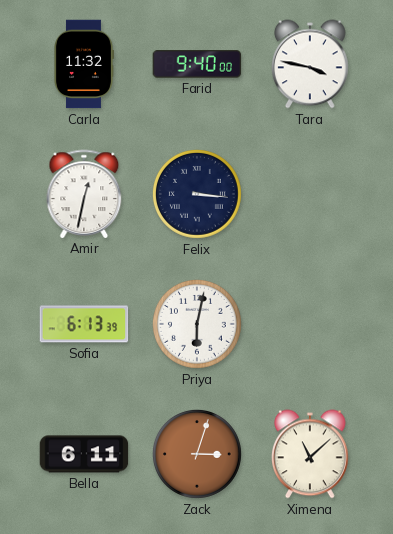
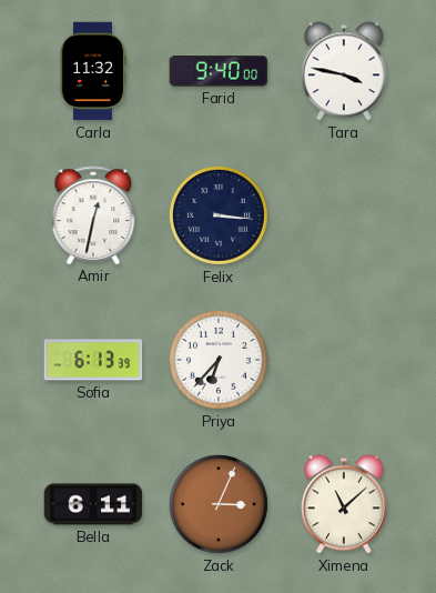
Priya: 6:02 -> 6:37 (219, 360)
Zack: 3:03 -> 3:04 (219, 504)
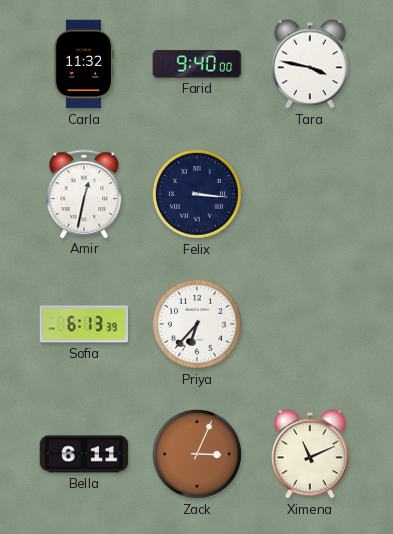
Ximena: 11:08 -> 11:11 (311, 454)
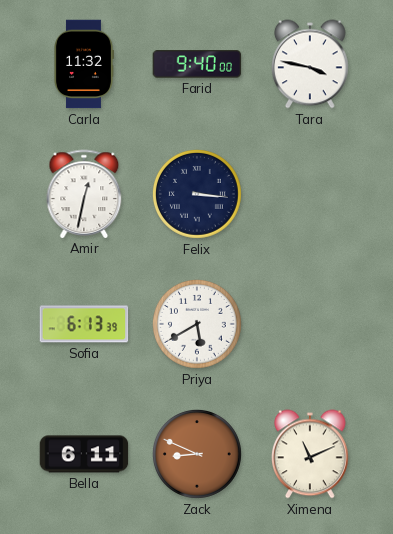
Priya: 6:37 -> 5:40 (197, 324)
Zack: 3:04 -> 8:49 (197, 454)
